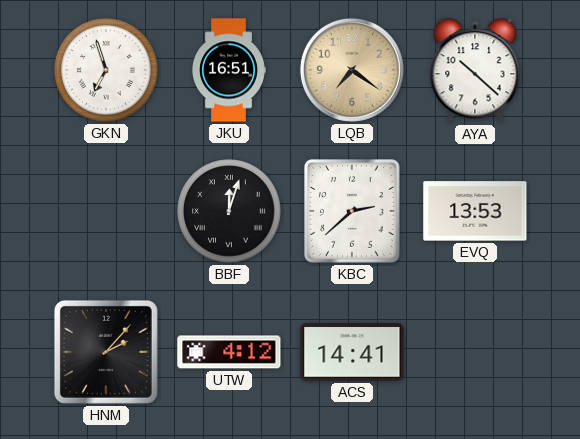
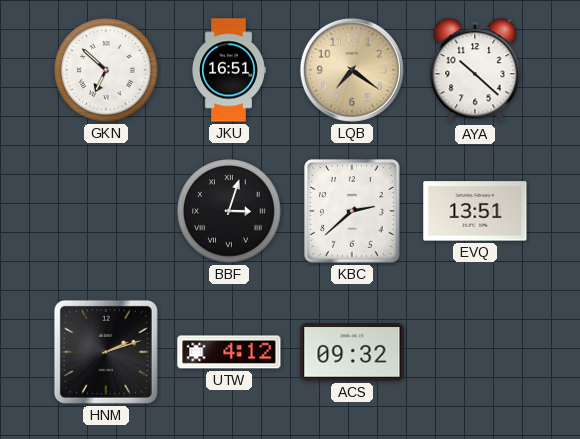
GKN: 6:57 -> 6:52 (106, 70)
BBF: 12:03 -> 3:03 (229, 211)
EVQ: 13:53 -> 13:51 (475, 211)
HNM: 2:07 -> 2:12 (106, 352)
ACS: 14:41 -> 09:32 (352, 352)
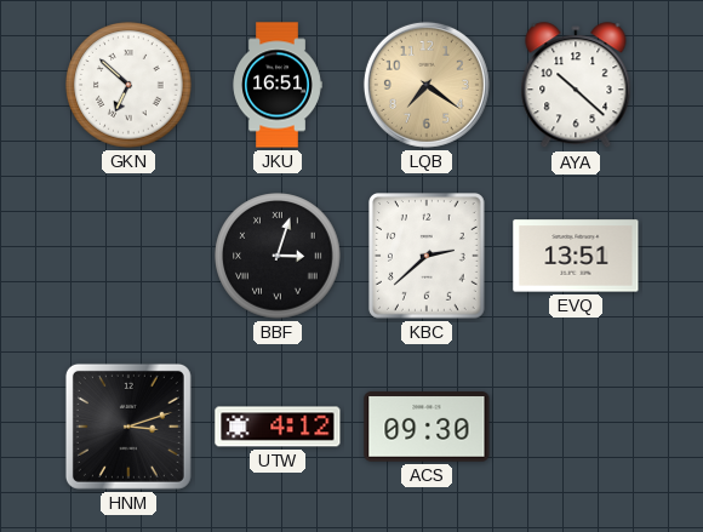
HNM: 2:12 -> 3:12 (128, 427)
ACS: 09:32 -> 09:30 (427, 427)
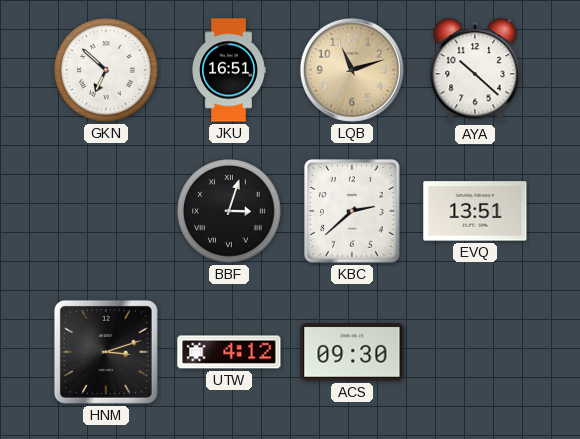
LQB: 7:21 -> 11:12 (352, 70)
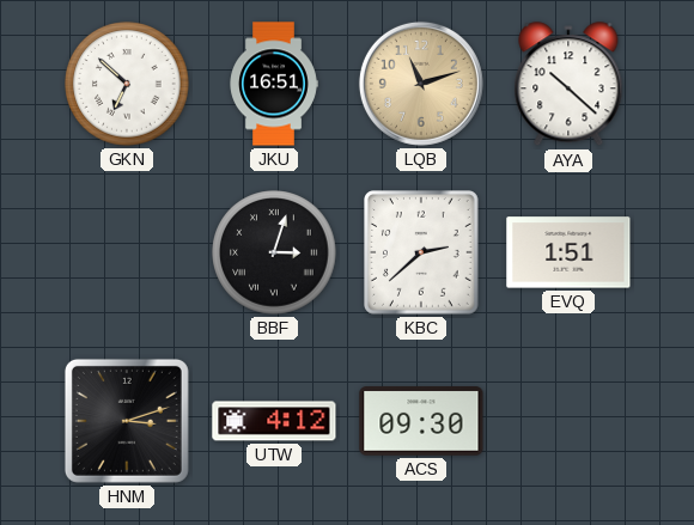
EVQ: 13:51 -> 1:51 (568, 252)
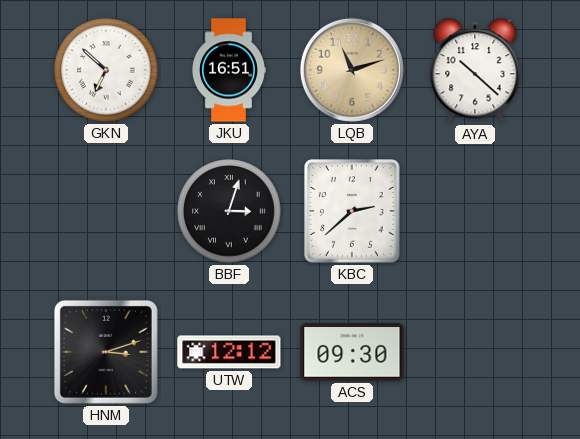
EVQ: 1:51 -> none (568, 252)
UTW: 4:12 -> 12:12 (229, 352)
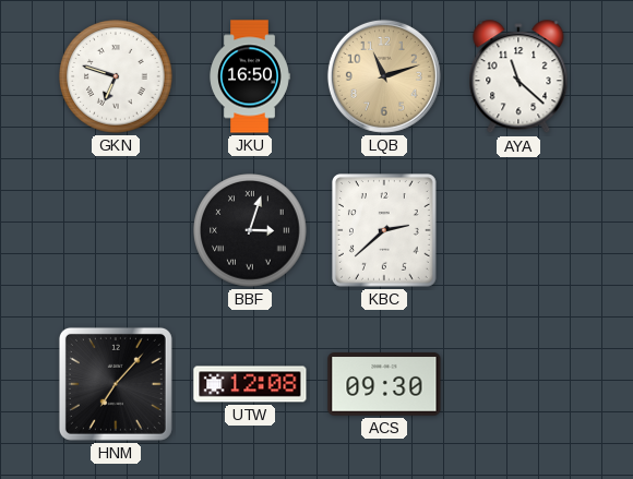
GKN: 6:52 -> 6:48 (116, 76)
JKU: 16:51 -> 16:50 (250, 76)
AYA: 10:22 -> 11:22 (518, 77)
HNM: 3:12 -> 7:07 (116, 384)
UTW: 12:12 -> 12:08 (250, 384)
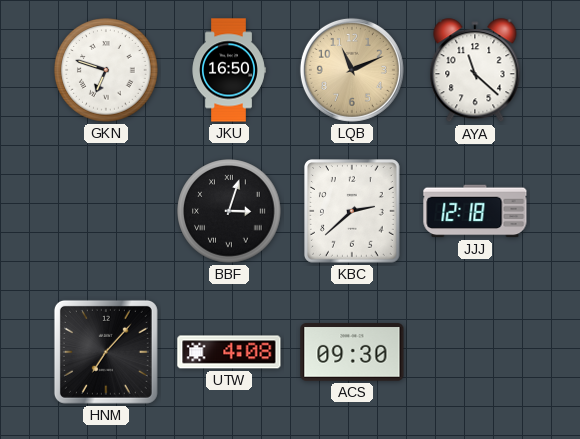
LQB: 11:12 -> 11:11 (352, 70)
JJJ: none -> 12:18 (475, 211)
UTW: 12:08 -> 4:08 (229, 352)
